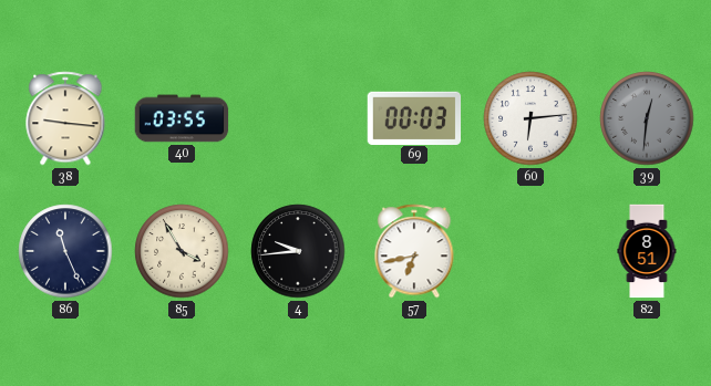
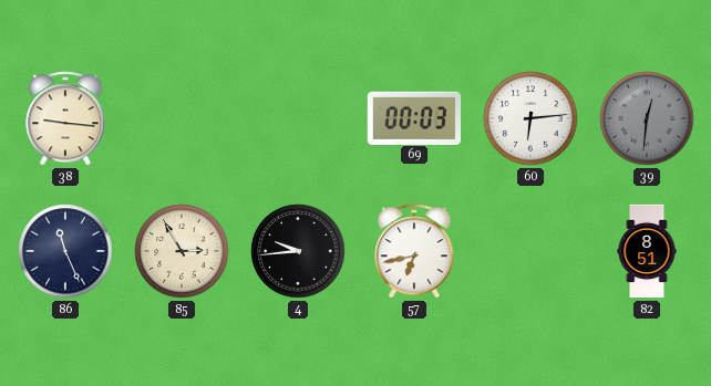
40: 03:55 -> none (182, 118)
85: 3:55 -> 2:55 (182, 251)
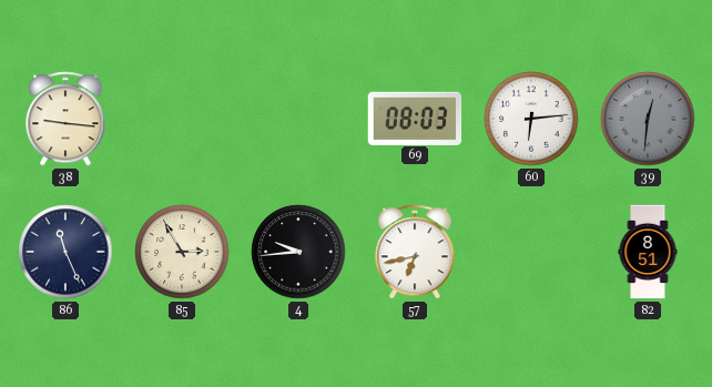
69: 00:03 -> 08:03 (415, 118)
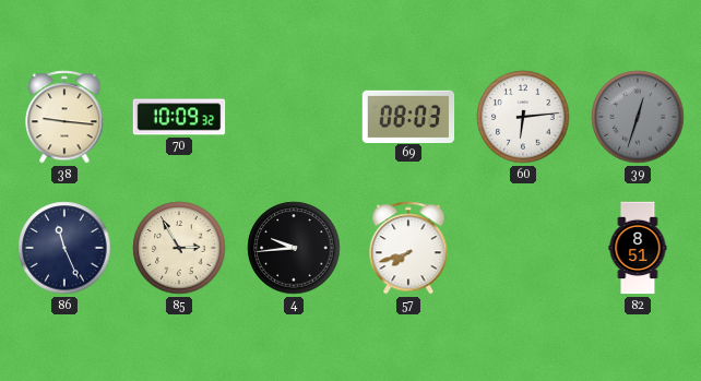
70: none -> 10:09 (179, 117)
39: 12:31 -> 12:33 (638, 117)
57: 6:43 -> 7:42 (408, 248)
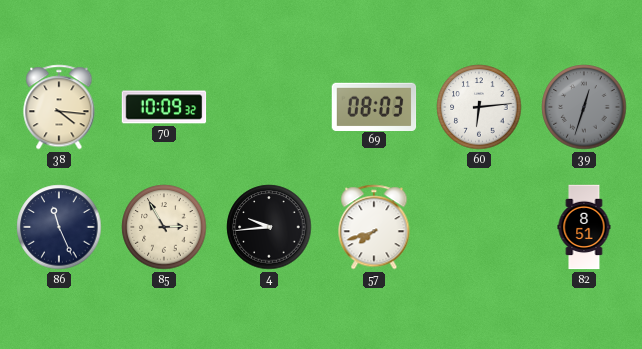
38: 9:16 -> 4:16 (59, 107)
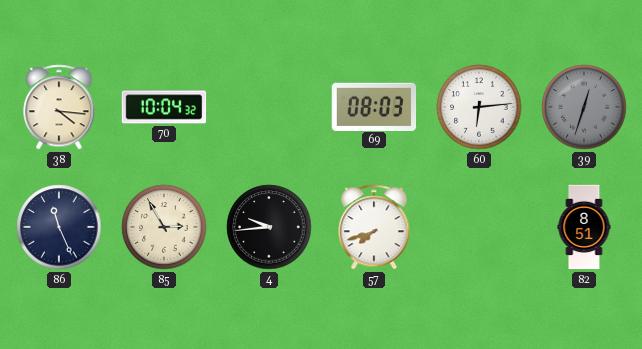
70: 10:09 -> 10:04 (164, 107)
